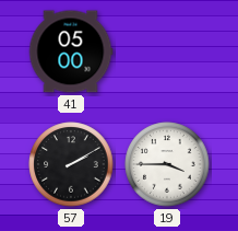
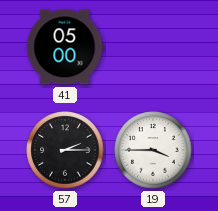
57: 2:10 -> 2:15 (65, 150)
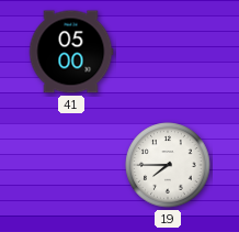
57: 2:15 -> none (65, 150)
19: 3:45 -> 7:45 (168, 165)
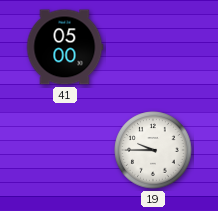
19: 7:45 -> 9:45 (153, 150)
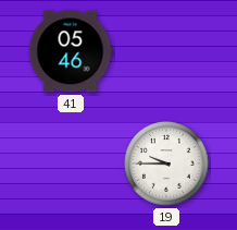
41: 05:00 -> 05:46 (71, 51)
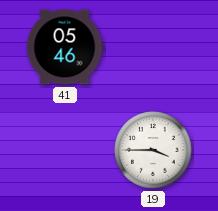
19: 9:45 -> 3:45 (153, 150)
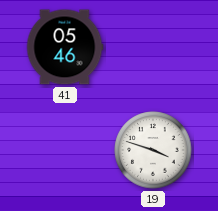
19: 3:45 -> 3:48 (153, 150)
